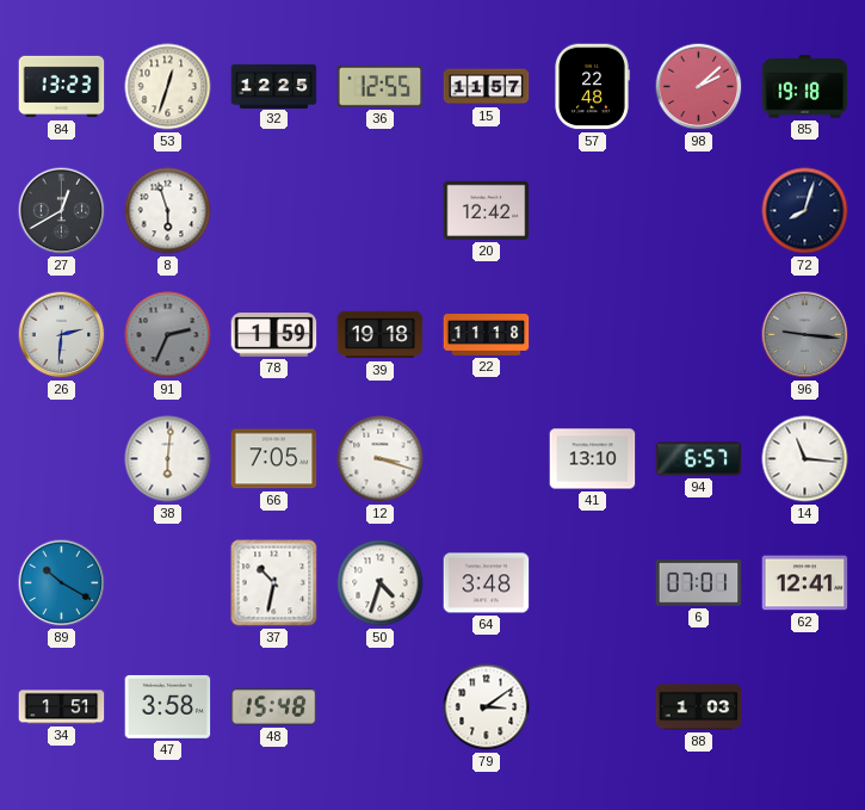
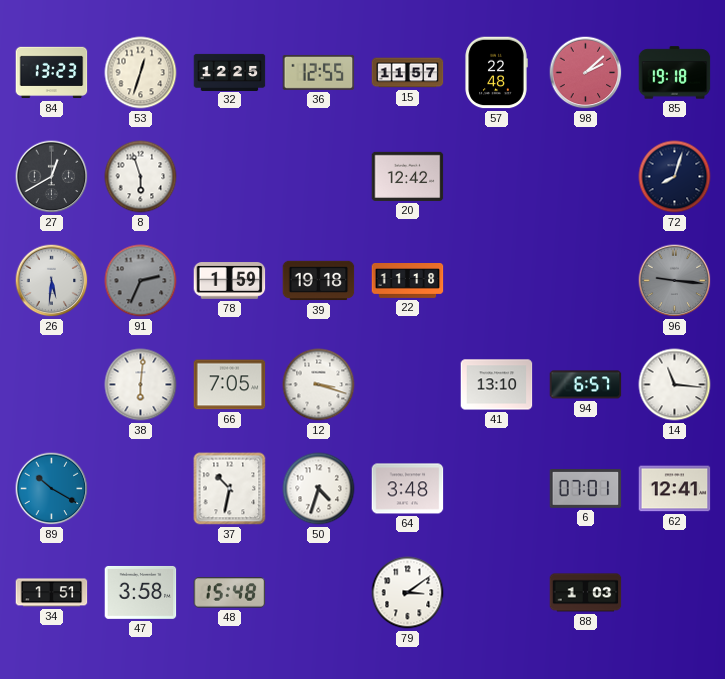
26: 2:31 -> 5:31 (52, 281)
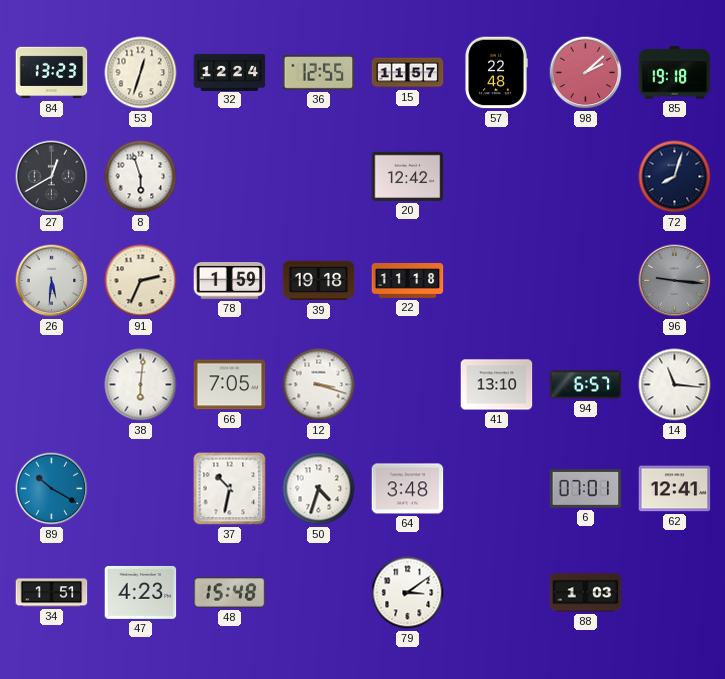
32: 12:25 -> 12:24 (230, 72)
91 dial: grey -> cream (141, 281)
47: 3:58 -> 4:23 (141, 593)
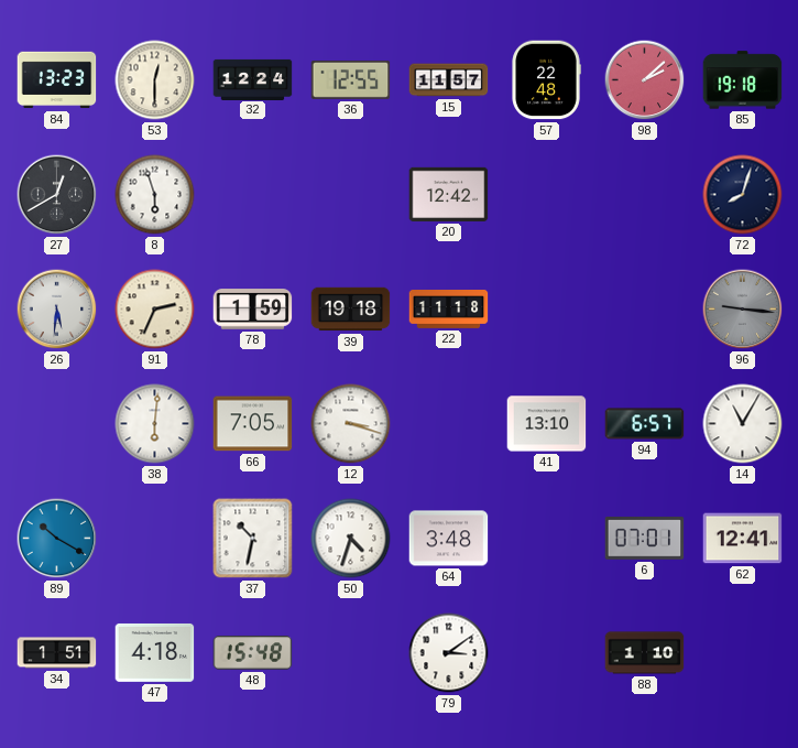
53: 12:33 -> 12:30 (155, 80)
14: 11:16 -> 11:05 (743, 424)
47: 4:23 -> 4:18 (155, 653)
88: 1:03 -> 1:10 (645, 653)
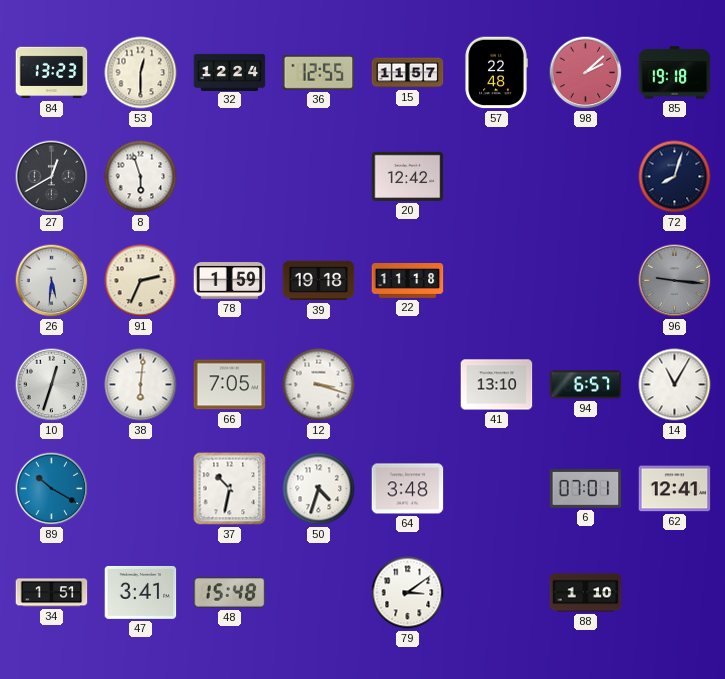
10: none -> 12:33 (52, 385)
47: 4:18 -> 3:41 (141, 593)
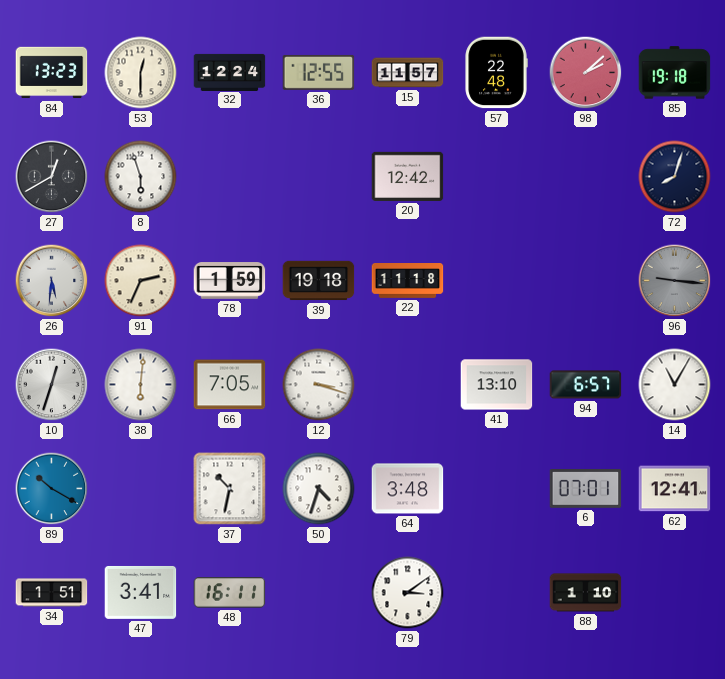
48: 15:48 -> 16:11 (230, 593)
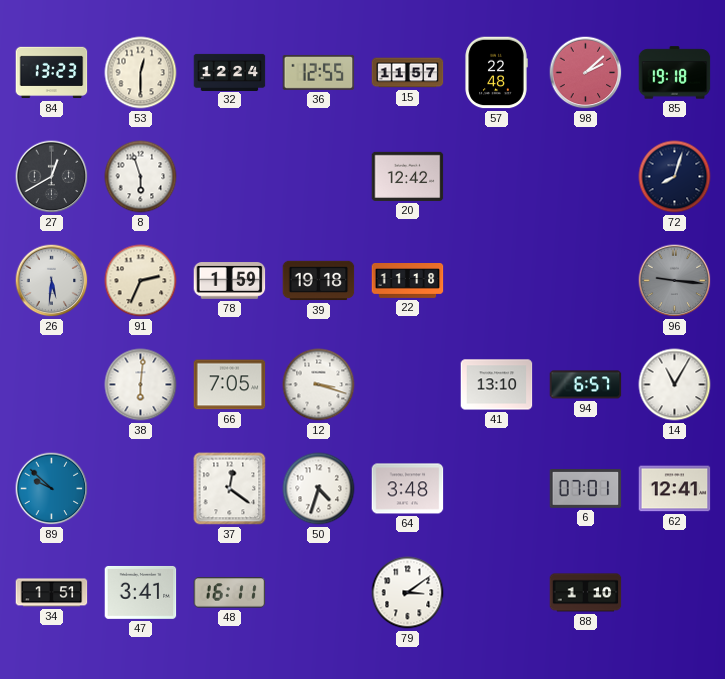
10: 12:33 -> none (52, 385)
89: 10:20 -> 9:52 (52, 489)
37: 10:32 -> 12:21 (230, 489)
